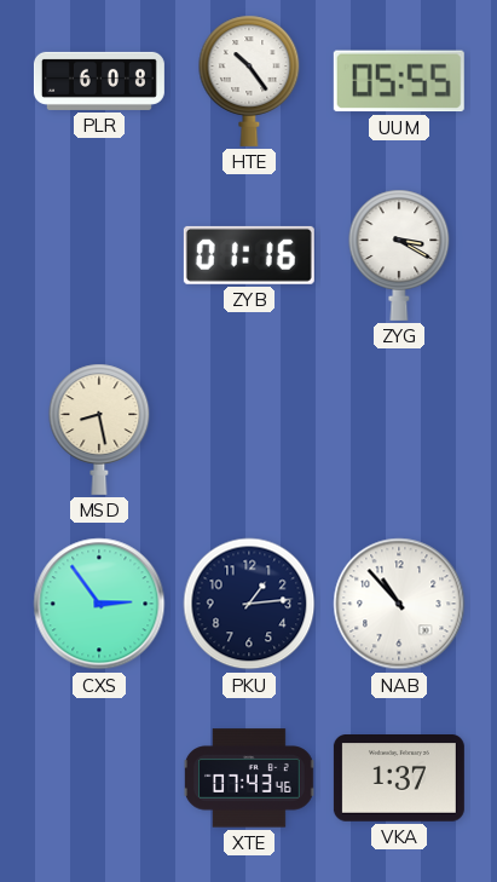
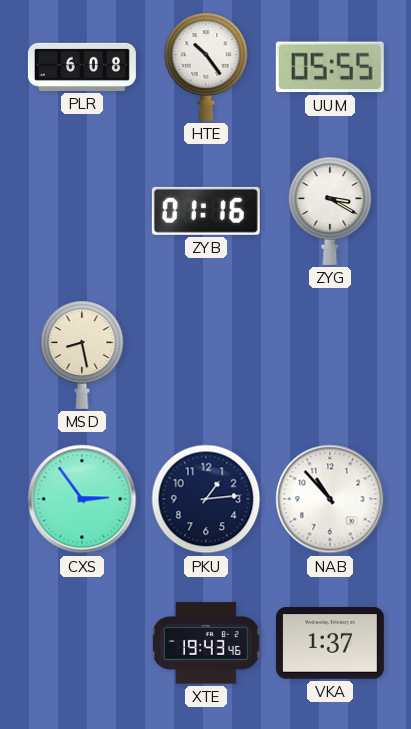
XTE: 07:43 -> 19:43 (206, 643)
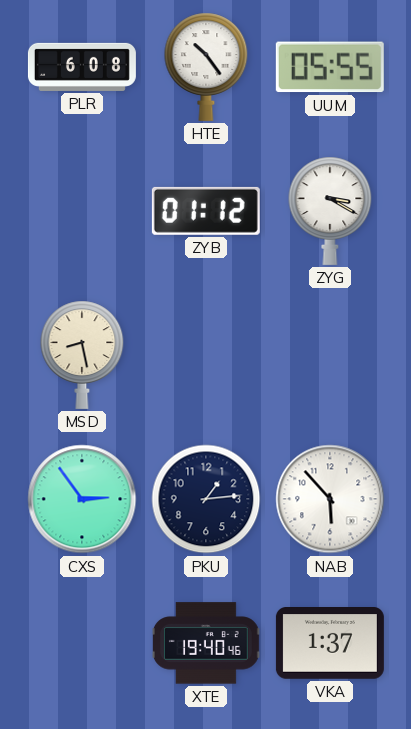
ZYB: 01:16 -> 01:12 (206, 211)
NAB: 10:53 -> 5:53 (330, 499)
XTE: 19:43 -> 19:40 (206, 643)
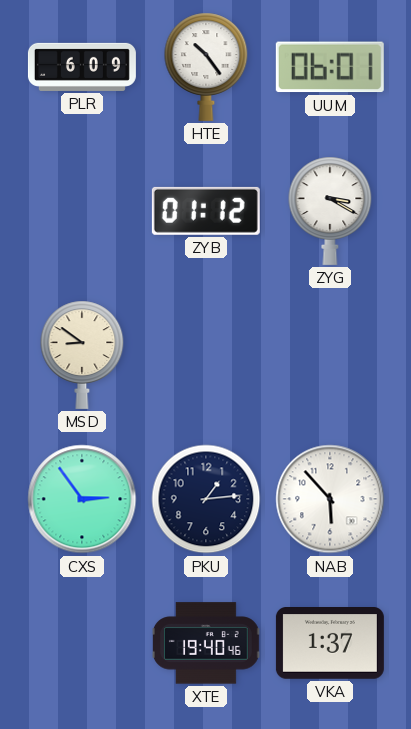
PLR: 6:08 -> 6:09 (82, 67)
UUM: 05:55 -> 06:01 (330, 67)
MSD: 8:28 -> 8:51 (82, 355)
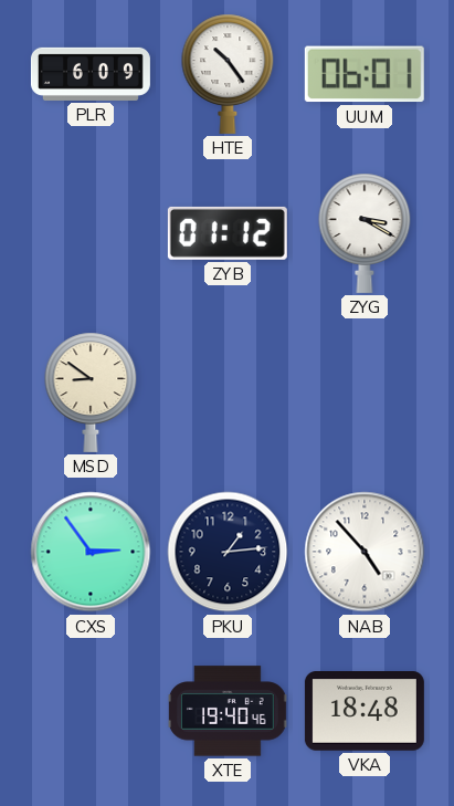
NAB: 5:53 -> 4:53 (365, 552)
VKA: 1:37 -> 18:48 (365, 711)
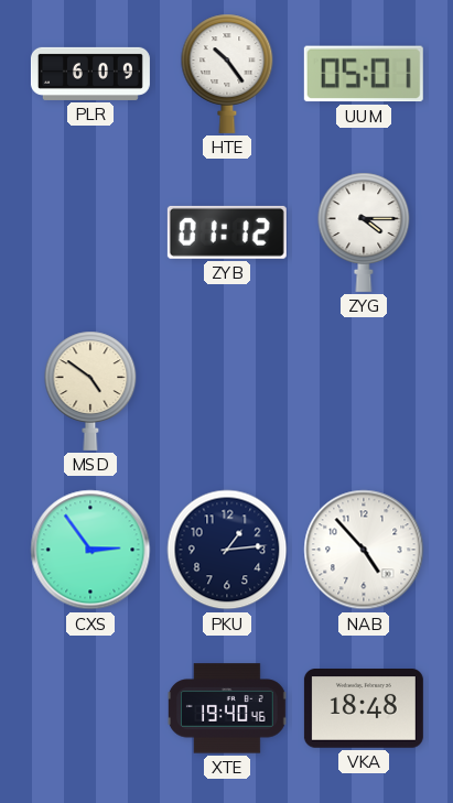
UUM: 06:01 -> 05:01 (364, 74)
ZYG: 3:20 -> 4:15 (364, 232)
MSD: 8:51 -> 4:51 (90, 391)
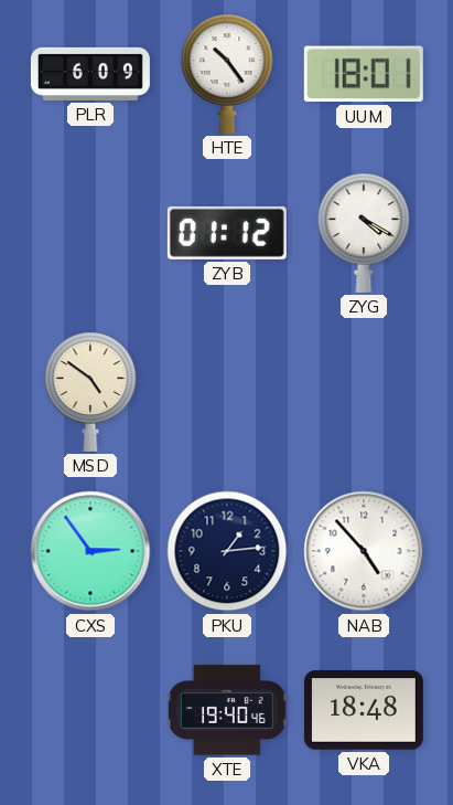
UUM: 05:01 -> 18:01 (364, 74)
ZYG: 4:15 -> 4:20 (364, 233)
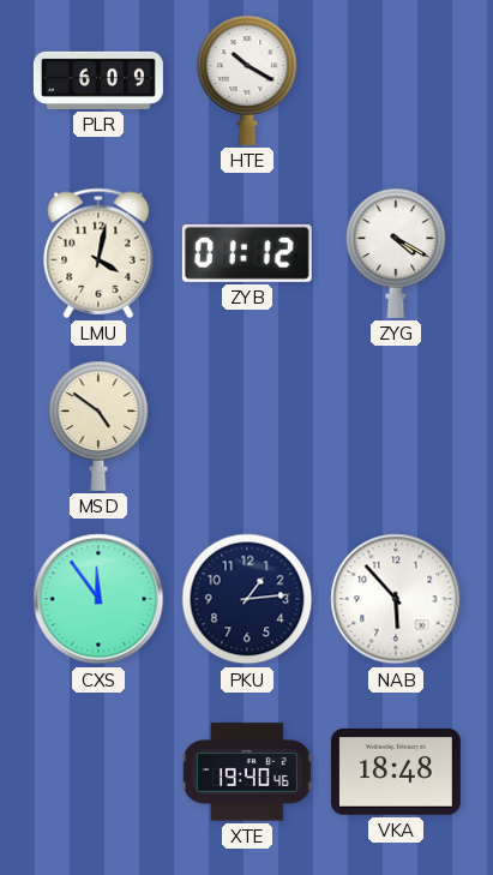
HTE: 10:24 -> 10:20 (247, 80)
UUM: 18:01 -> none (364, 74)
LMU: none -> 4:02 (98, 253)
CXS: 2:54 -> 11:54 (98, 599)
NAB: 4:53 -> 5:53 (396, 599)
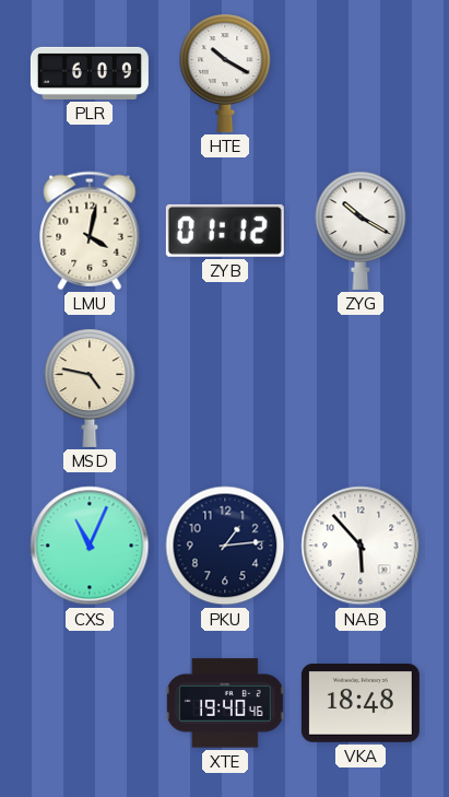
ZYG: 4:20 -> 10:20 (361, 231)
MSD: 4:51 -> 4:47 (90, 388)
CXS: 11:54 -> 11:04 (90, 546)
